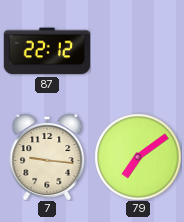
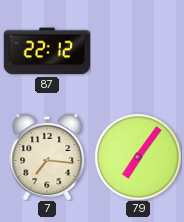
7: 9:16 -> 7:16 (47, 157)
79: 7:09 -> 7:06 (138, 157)
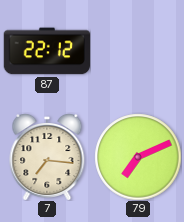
79: 7:06 -> 7:11 (138, 157)
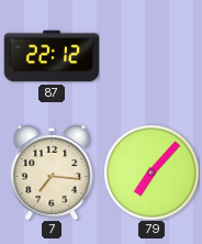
79: 7:11 -> 7:07 (151, 173)
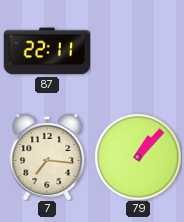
87: 22:12 -> 22:11 (47, 51)
79: 7:07 -> 1:07 (138, 157)
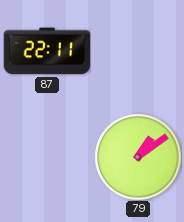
7: 7:16 -> none (47, 157)
79: 1:07 -> 1:09 (138, 157)
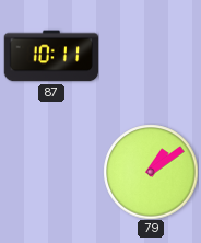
87: 22:11 -> 10:11 (51, 56)
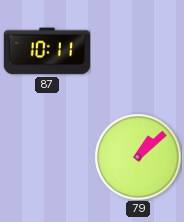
79: 1:09 -> 1:08 (138, 157)
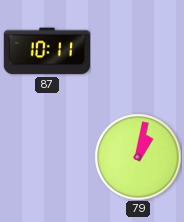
79: 1:08 -> 1:02 (138, 157)
